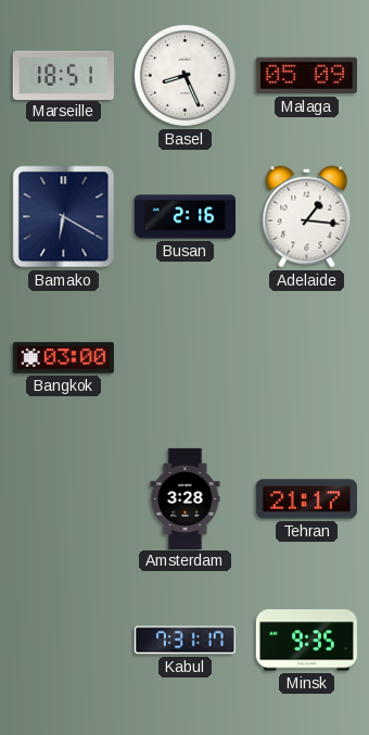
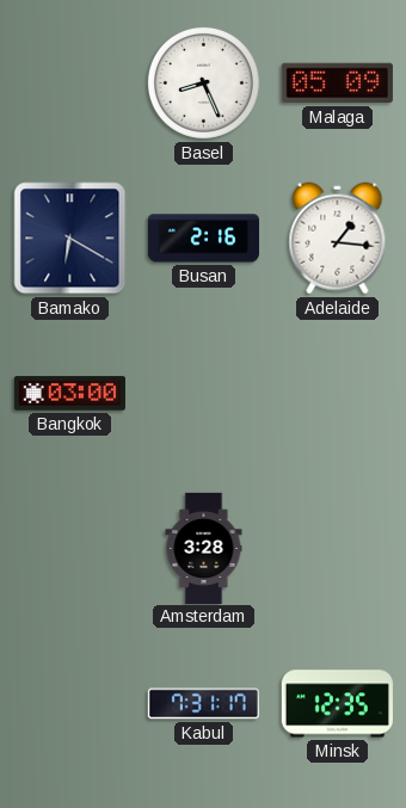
Marseille: 18:51 -> none (63, 75)
Tehran: 21:17 -> none (306, 499)
Minsk: 9:35 -> 12:35 (337, 704)
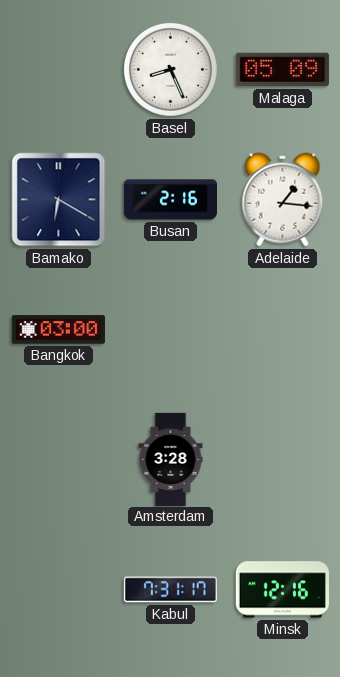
Minsk: 12:35 -> 12:16 (282, 590)
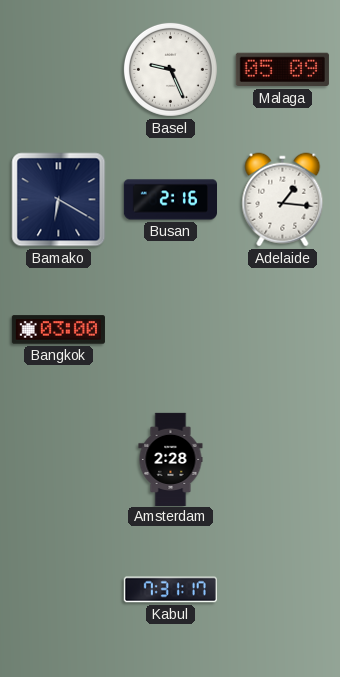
Basel: 8:26 -> 9:26 (170, 69)
Amsterdam: 3:28 -> 2:28 (171, 459)
Minsk: 12:16 -> none (282, 590)
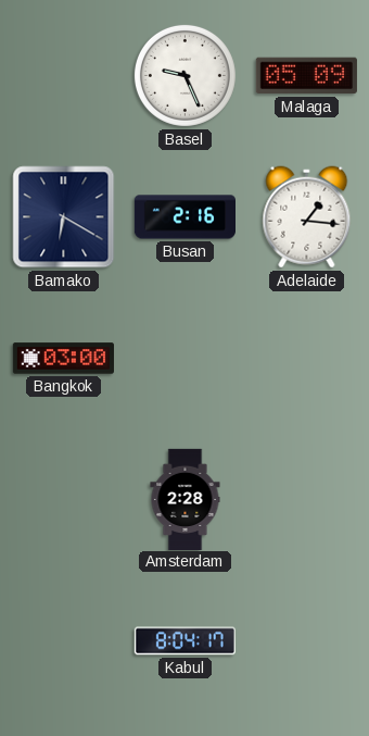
Kabul: 7:31 -> 8:04 (184, 641)
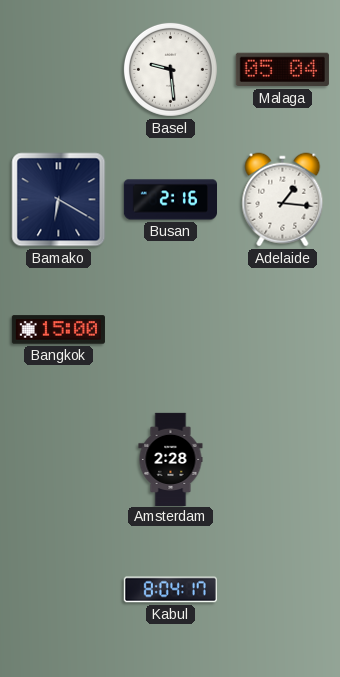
Basel: 9:26 -> 9:29 (170, 69)
Malaga: 05:09 -> 05:04 (282, 70)
Bangkok: 03:00 -> 15:00 (58, 330)
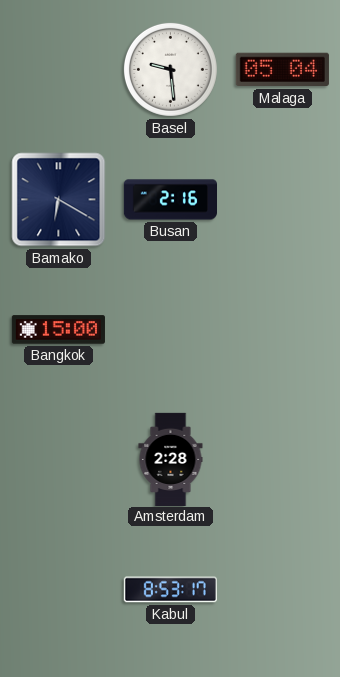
Adelaide: 1:16 -> none (283, 200)
Kabul: 8:04 -> 8:53 (170, 590)
